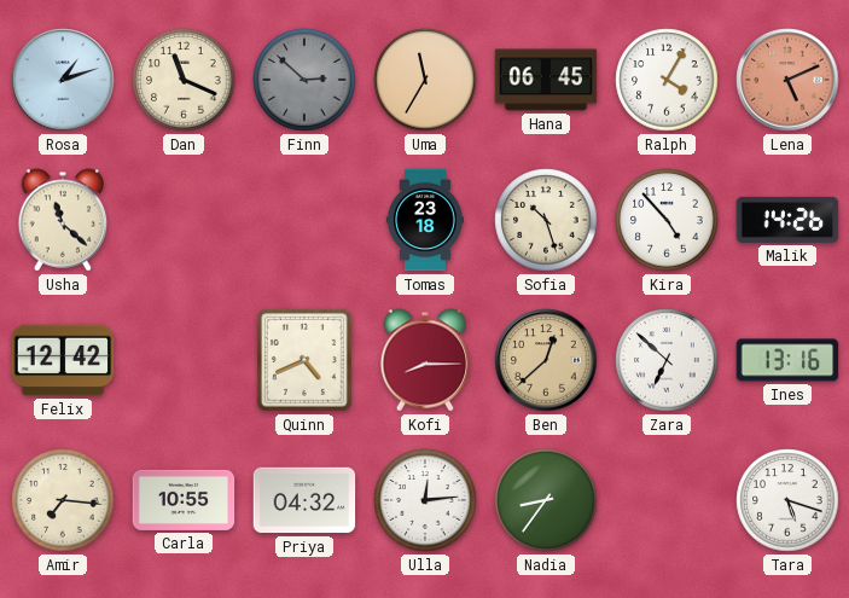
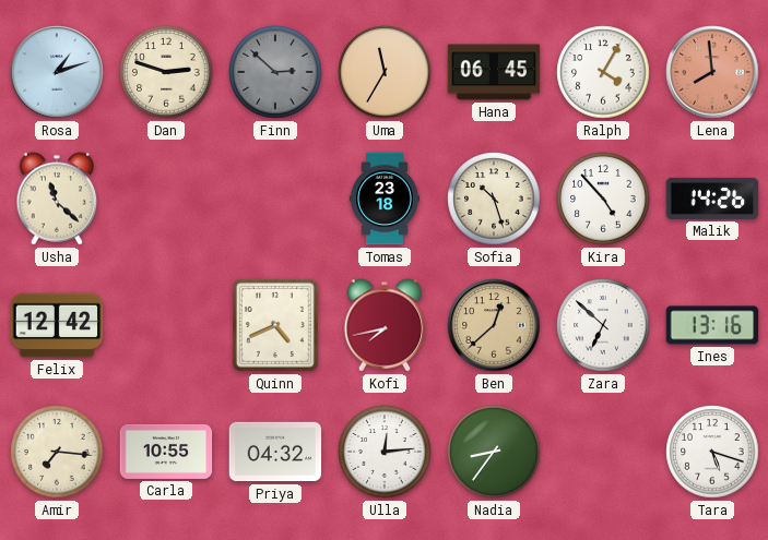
Dan: 11:19 -> 2:48 (166, 72)
Lena: 5:11 -> 7:59 (712, 72)
Kofi: 8:15 -> 7:43 (385, 325)
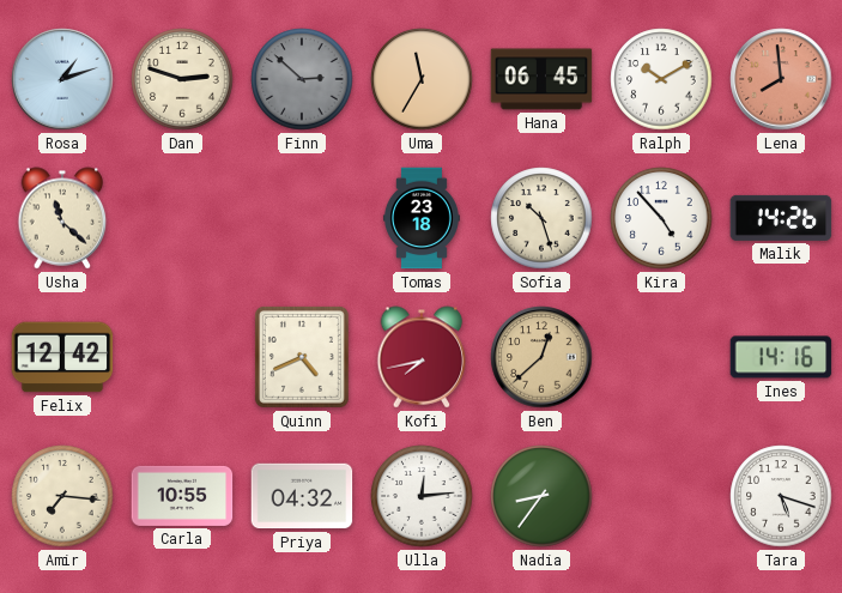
Ralph: 4:05 -> 10:10 (661, 79)
Zara: 6:52 -> none (603, 325)
Ines: 13:16 -> 14:16 (781, 357)
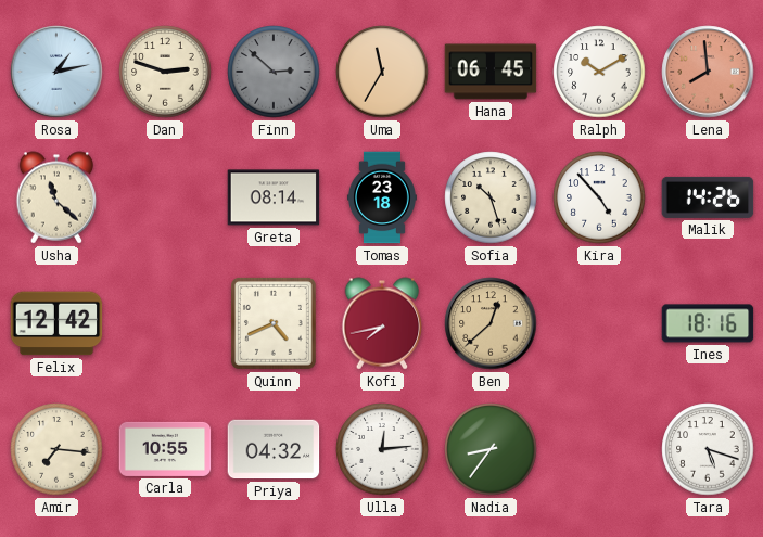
Rosa: 1:12 -> 1:13 (56, 72)
Greta: none -> 08:14 (274, 197)
Ines: 14:16 -> 18:16 (708, 323)
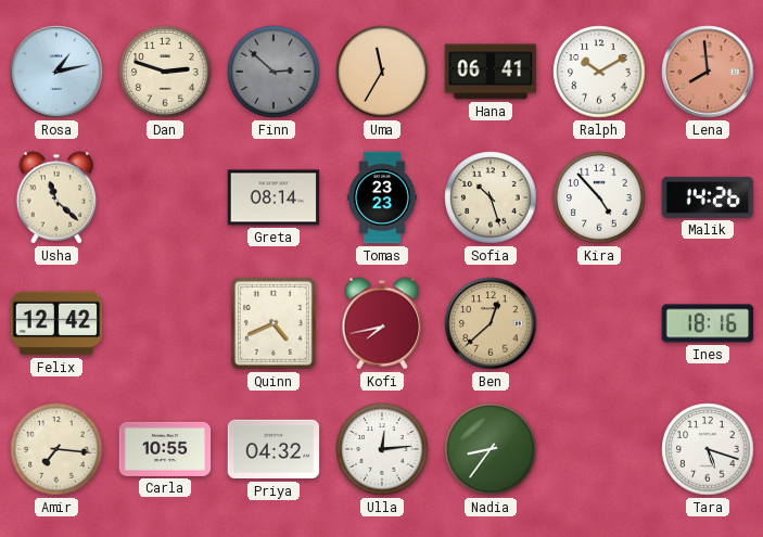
Hana: 06:45 -> 06:41 (491, 72)
Tomas: 23:18 -> 23:23 (382, 197)
